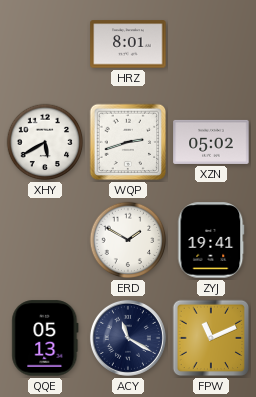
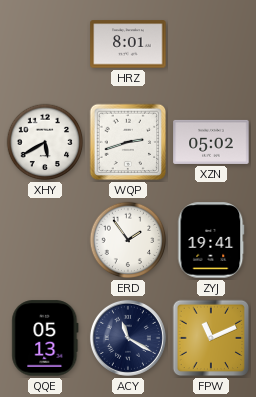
ERD: 1:50 -> 1:54 (128, 240)
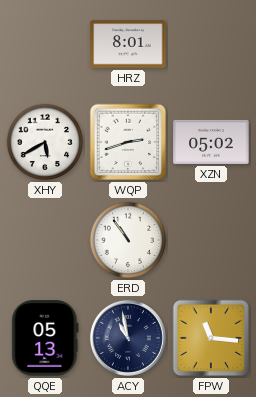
ERD: 1:54 -> 10:54 (128, 240)
ZYJ: 19:41 -> none (211, 240)
ACY: 11:20 -> 10:58 (128, 338)
FPW: 11:11 -> 11:16 (211, 338)
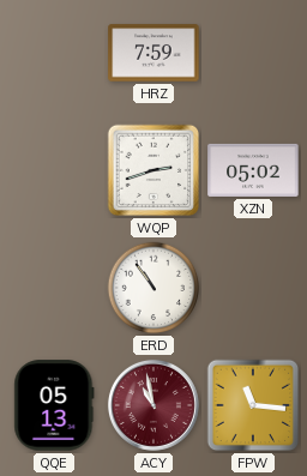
HRZ: 8:01 -> 7:59 (153, 53)
XHY: 5:40 -> none (45, 142)
ACY dial: navy -> burgundy (153, 405)
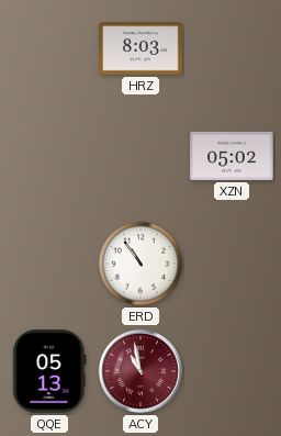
HRZ: 7:59 -> 8:03 (140, 48)
WQP: 2:42 -> none (153, 170)
FPW: 11:16 -> none (253, 405)
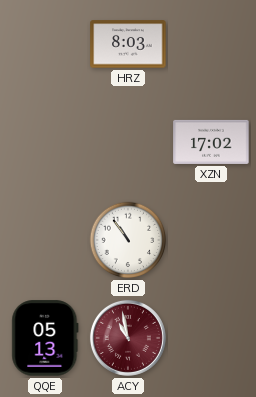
XZN: 05:02 -> 17:02 (211, 142)
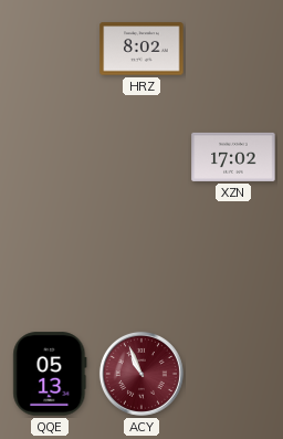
HRZ: 8:03 -> 8:02 (141, 49)
ERD: 10:54 -> none (128, 240)
ACY: 10:58 -> 10:56 (141, 374)
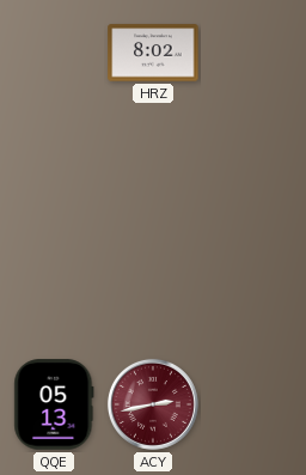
XZN: 17:02 -> none (233, 157)
ACY: 10:56 -> 2:43 (153, 404)
